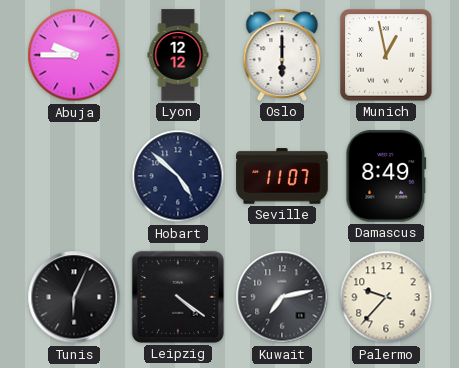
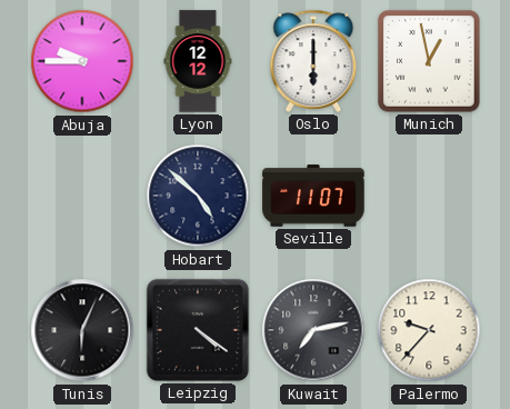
Damascus: 8:49 -> none (386, 176)
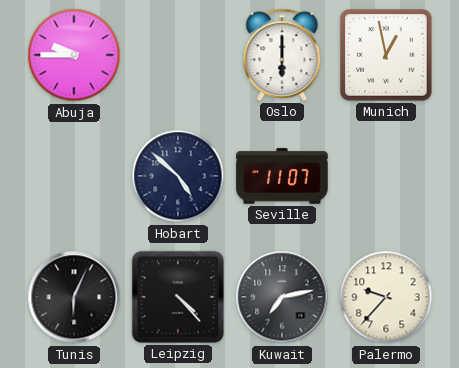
Lyon: 12:12 -> none (198, 61)
Leipzig: 4:21 -> 4:23 (178, 297)
